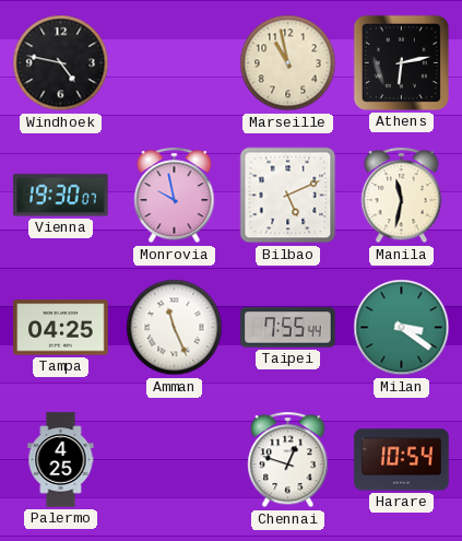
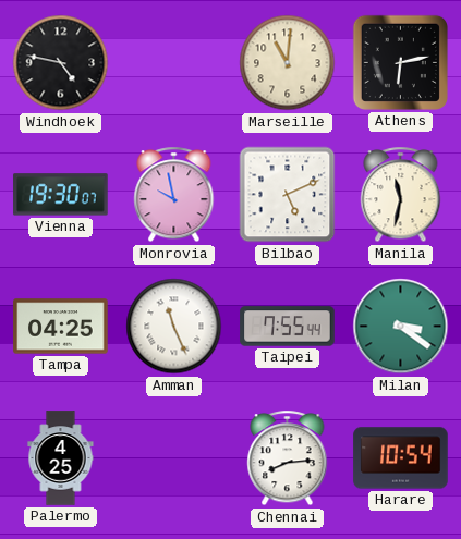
Marseille: 10:58 -> 11:01 (288, 63)
Chennai: 12:48 -> 8:14 (288, 458)
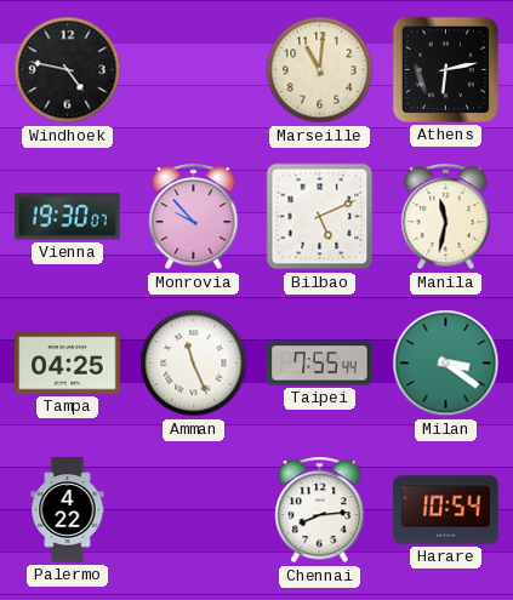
Monrovia: 9:58 -> 9:53 (194, 217)
Palermo: 4:25 -> 4:22 (68, 510)
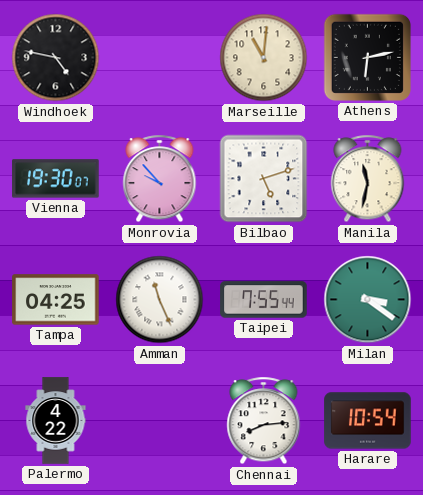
Bilbao: 5:11 -> 5:12 (264, 179)
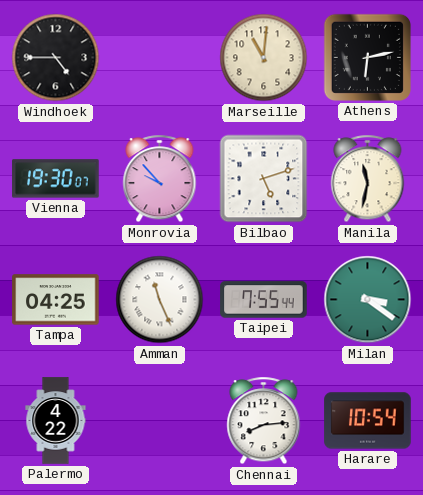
Windhoek: 4:47 -> 4:45 (56, 58)
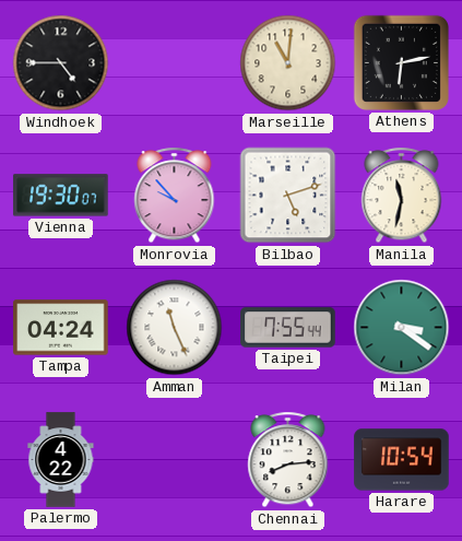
Tampa: 04:25 -> 04:24 (61, 328)
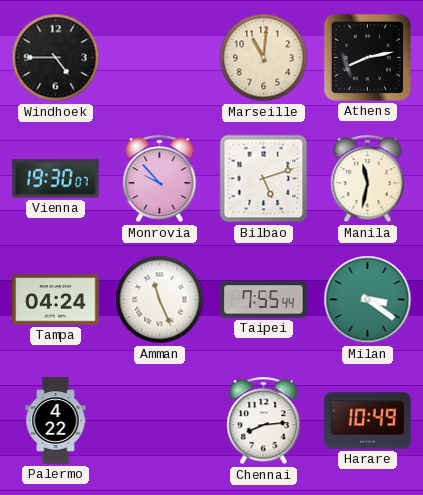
Athens: 6:13 -> 8:13 (367, 57)
Harare: 10:54 -> 10:49 (368, 421)
